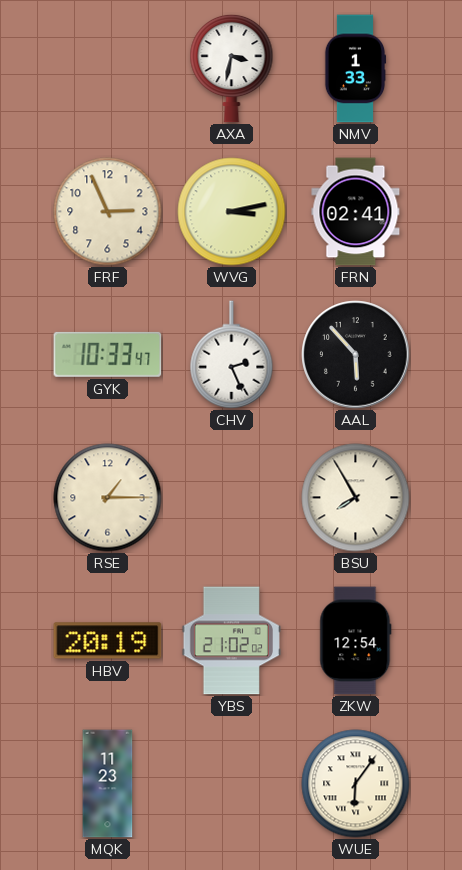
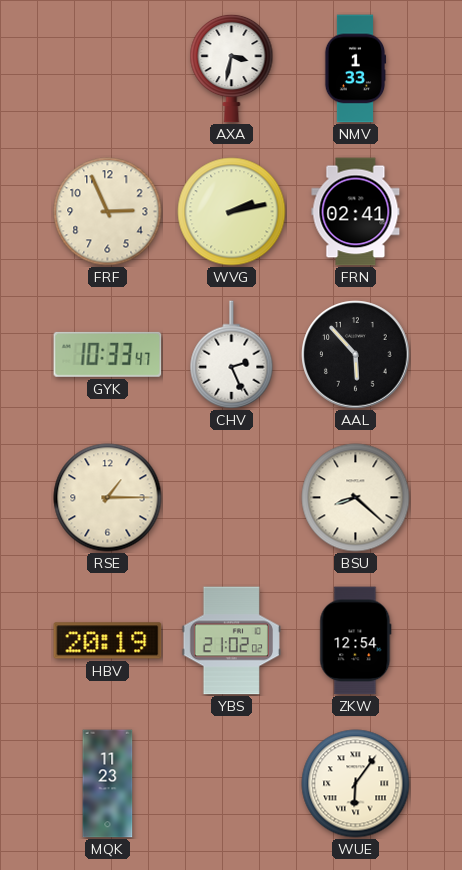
WVG: 3:13 -> 2:13 (232, 212)
BSU: 7:55 -> 8:22 (356, 498)
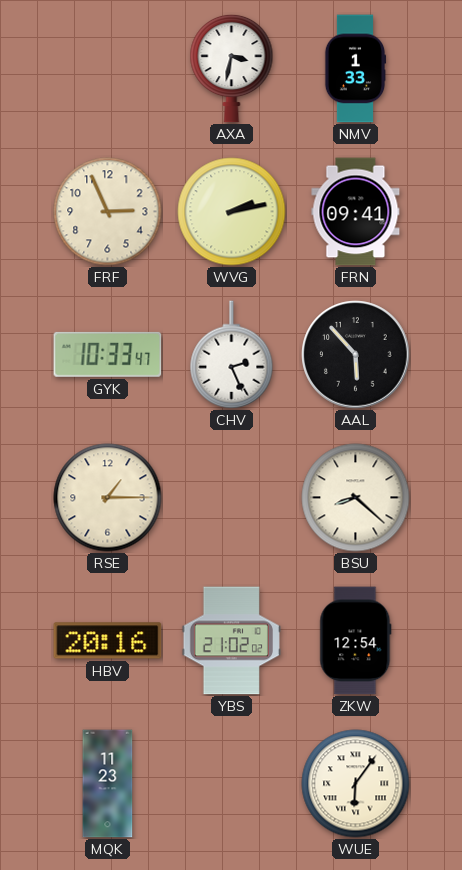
FRN: 02:41 -> 09:41 (356, 212)
HBV: 20:19 -> 20:16 (108, 641)
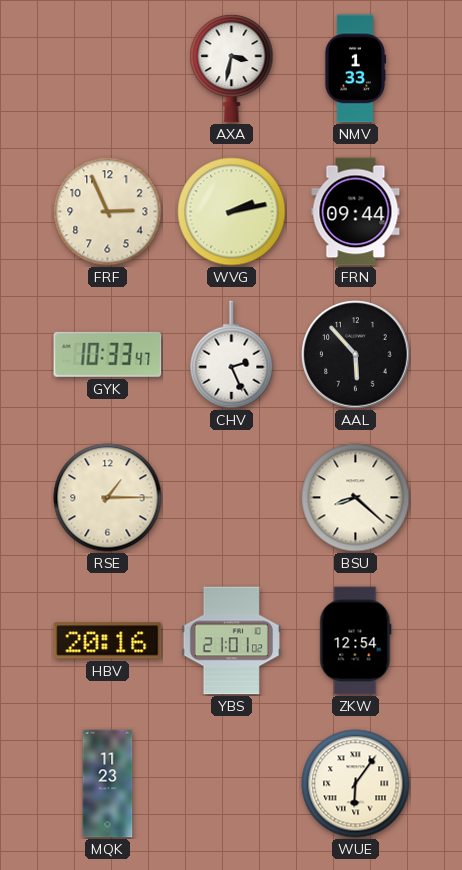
FRN: 09:41 -> 09:44 (356, 212)
YBS: 21:02 -> 21:01 (231, 641)
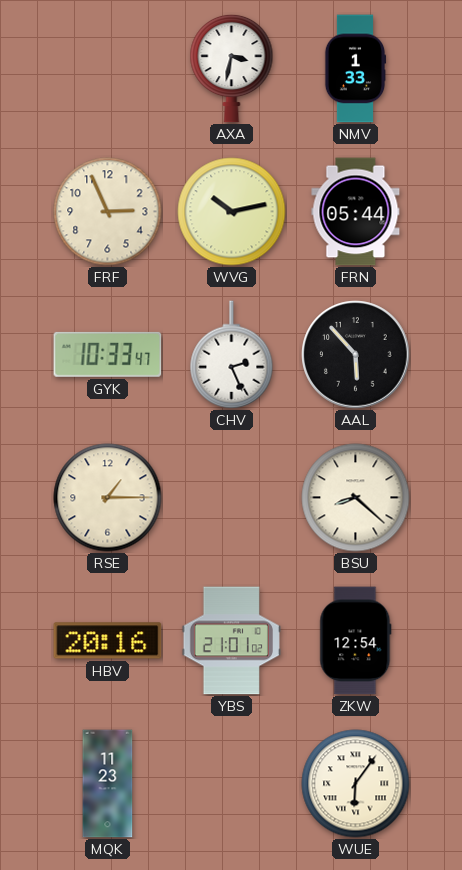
WVG: 2:13 -> 10:13 (232, 212)
FRN: 09:44 -> 05:44 (356, 212)
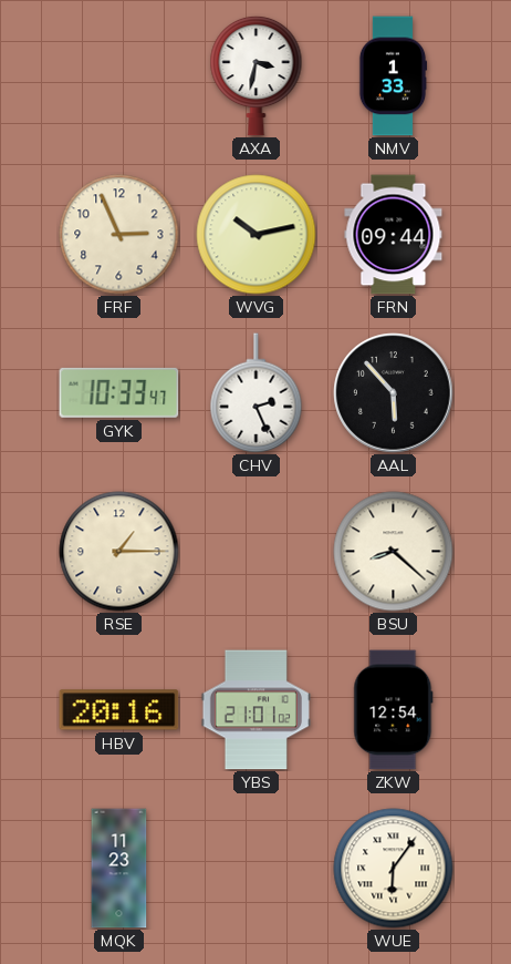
FRN: 05:44 -> 09:44 (394, 235)
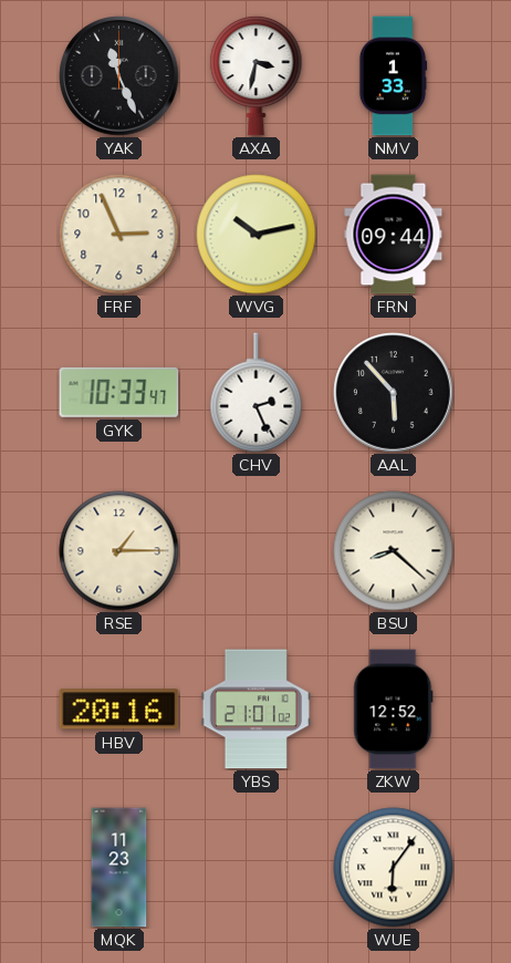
YAK: none -> 11:26 (119, 76)
ZKW: 12:54 -> 12:52 (394, 710)
